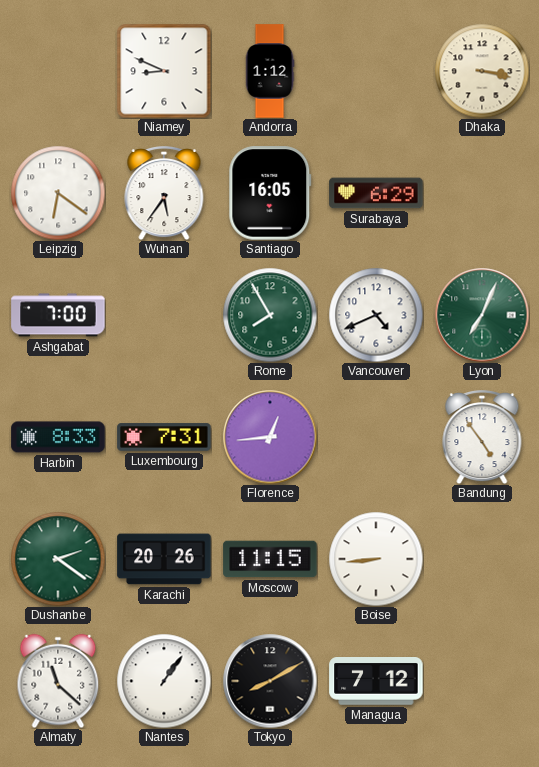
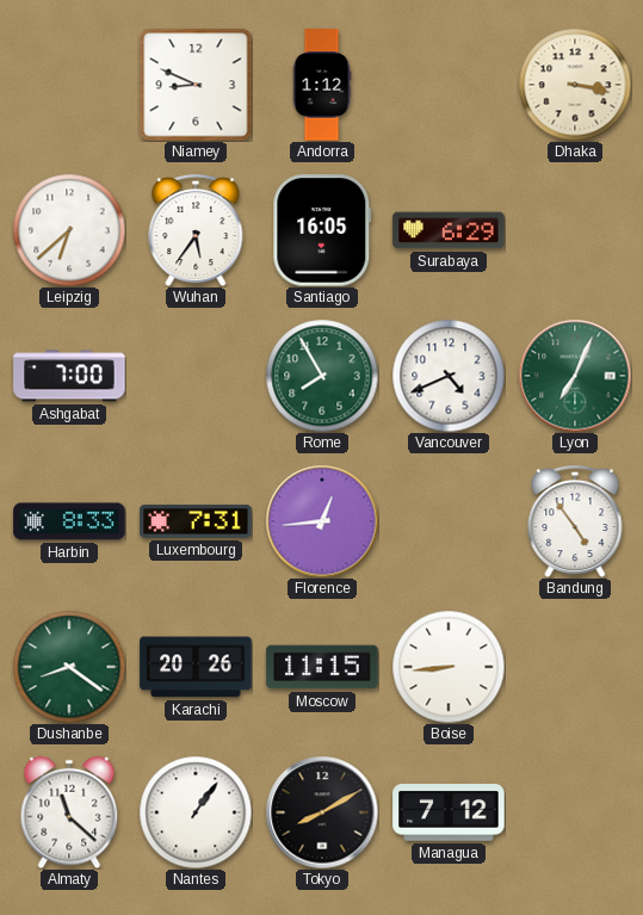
Leipzig: 6:21 -> 6:38 (69, 230)
Dushanbe: 2:21 -> 8:21 (69, 667)
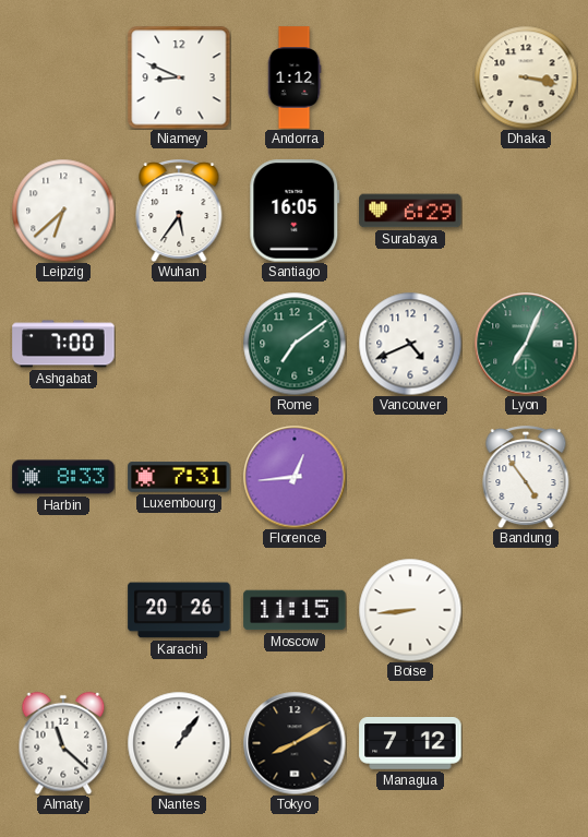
Rome: 7:55 -> 7:09 (295, 344)
Dushanbe: 8:21 -> none (69, 667)
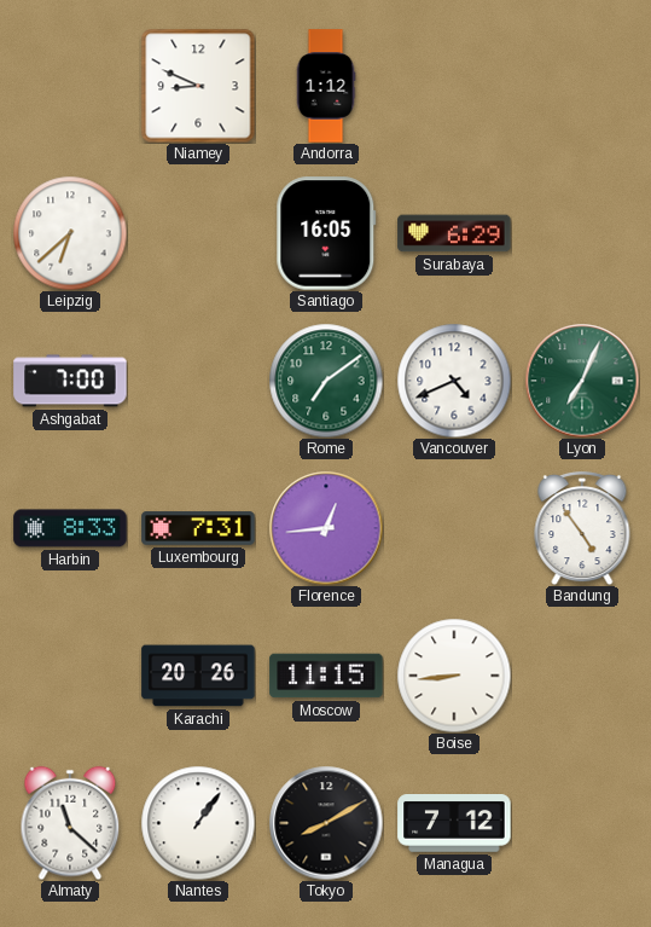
Dhaka: 3:17 -> none (526, 77)
Wuhan: 5:36 -> none (179, 212)
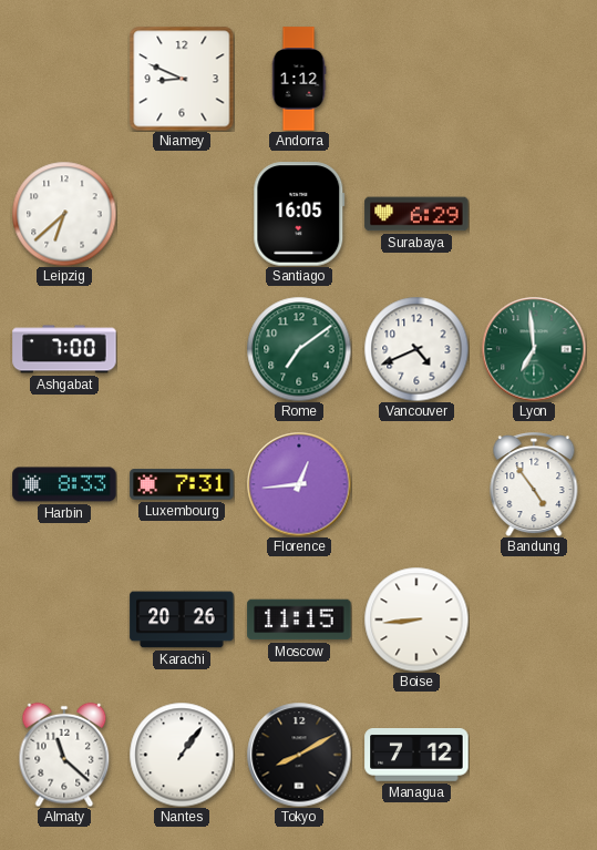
Lyon: 7:04 -> 6:59 (534, 349)
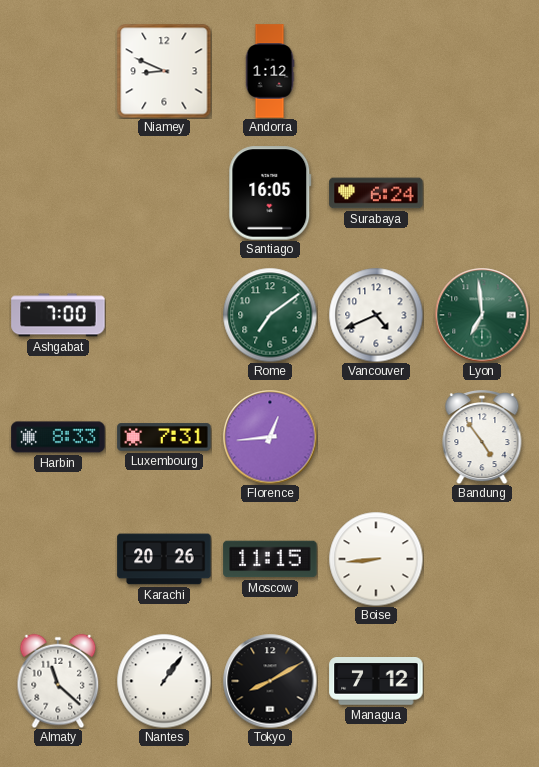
Leipzig: 6:38 -> none (64, 214)
Surabaya: 6:29 -> 6:24 (376, 193)
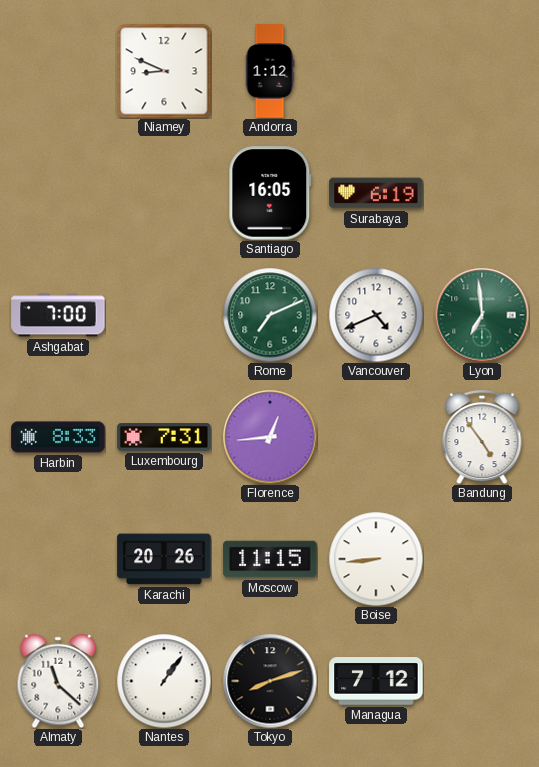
Surabaya: 6:24 -> 6:19 (376, 193)
Rome: 7:09 -> 7:11 (270, 315)
Tokyo: 8:10 -> 8:12 (270, 681)
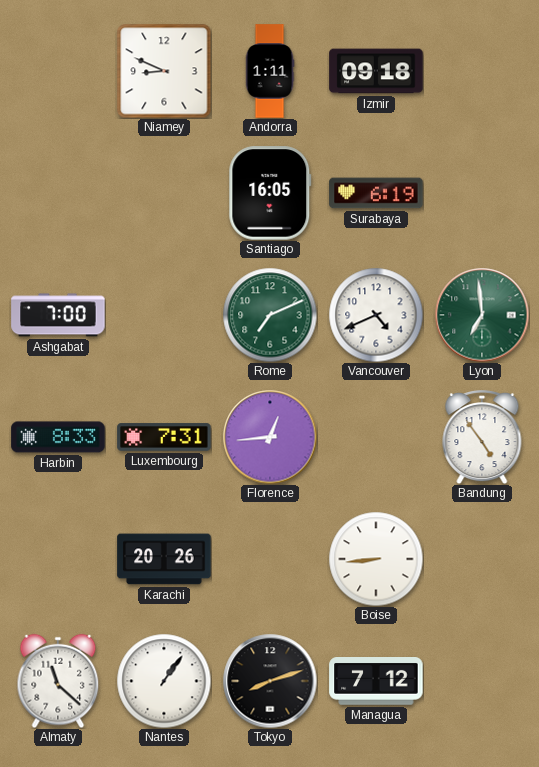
Andorra: 1:12 -> 1:11 (270, 71)
Izmir: none -> 09:18 (376, 71)
Moscow: 11:15 -> none (270, 559)
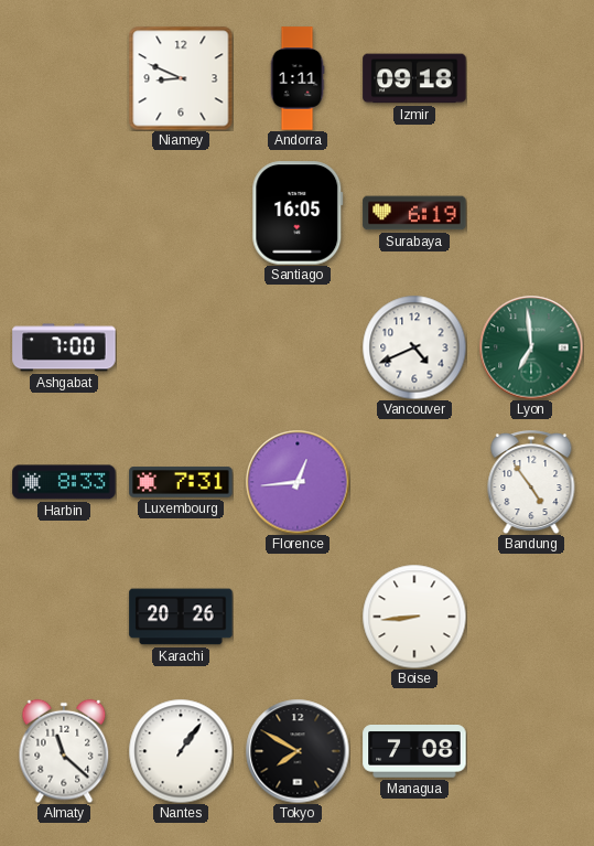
Rome: 7:11 -> none (270, 315)
Tokyo: 8:12 -> 7:50 (298, 751)
Managua: 7:12 -> 7:08 (414, 751)
